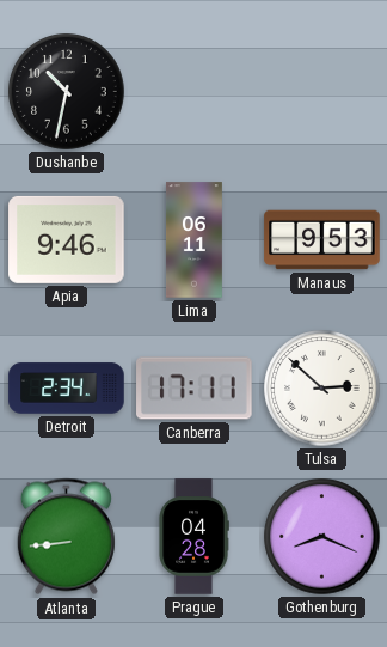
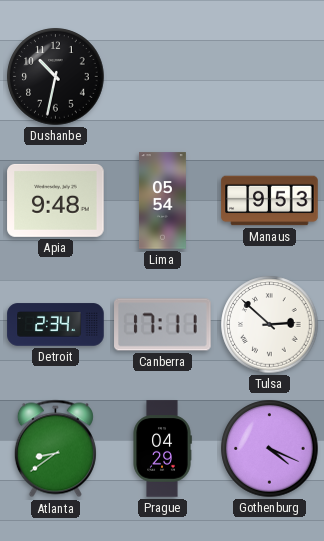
Apia: 9:46 -> 9:48 (56, 200)
Lima: 06:11 -> 05:54 (162, 201)
Atlanta: 8:44 -> 8:39 (55, 449)
Prague: 04:28 -> 04:29 (162, 449)
Gothenburg: 8:19 -> 4:19 (270, 449)
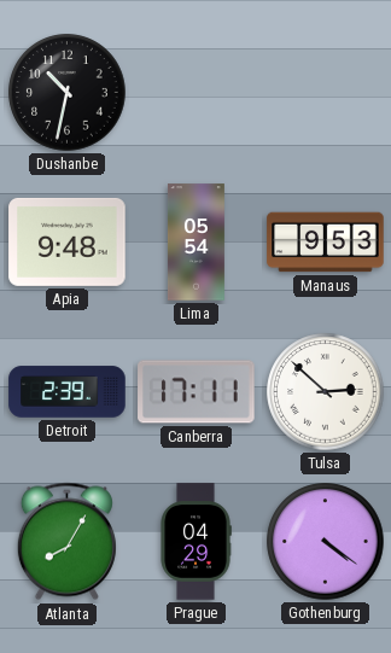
Detroit: 2:34 -> 2:39 (68, 392)
Atlanta: 8:39 -> 8:05 (66, 542)
Gothenburg: 4:19 -> 4:21 (326, 542)
